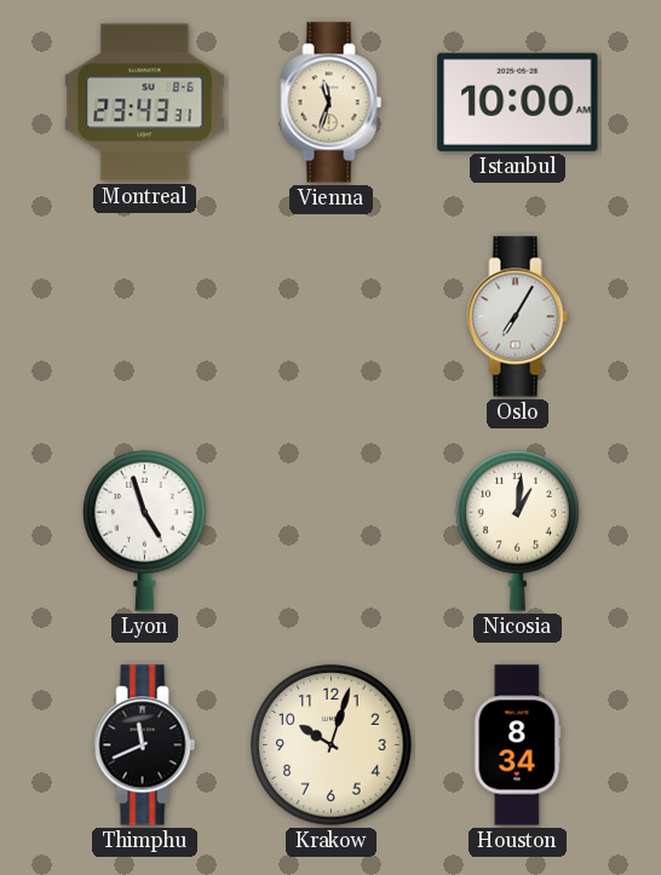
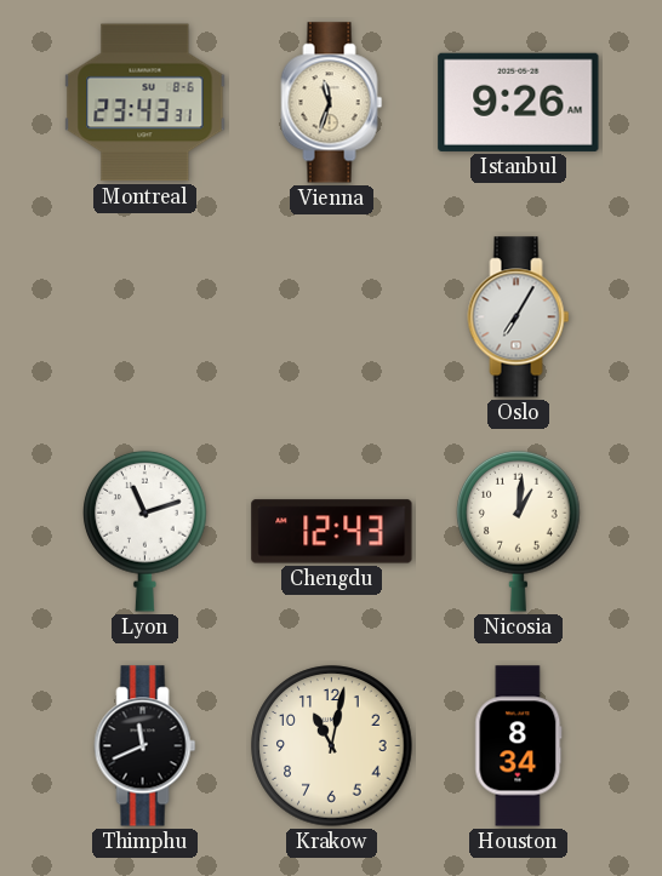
Istanbul: 10:00 -> 9:26 (519, 102)
Lyon: 4:57 -> 11:12 (145, 531)
Chengdu: none -> 12:43 (332, 532)
Krakow: 10:03 -> 11:02 (332, 746)
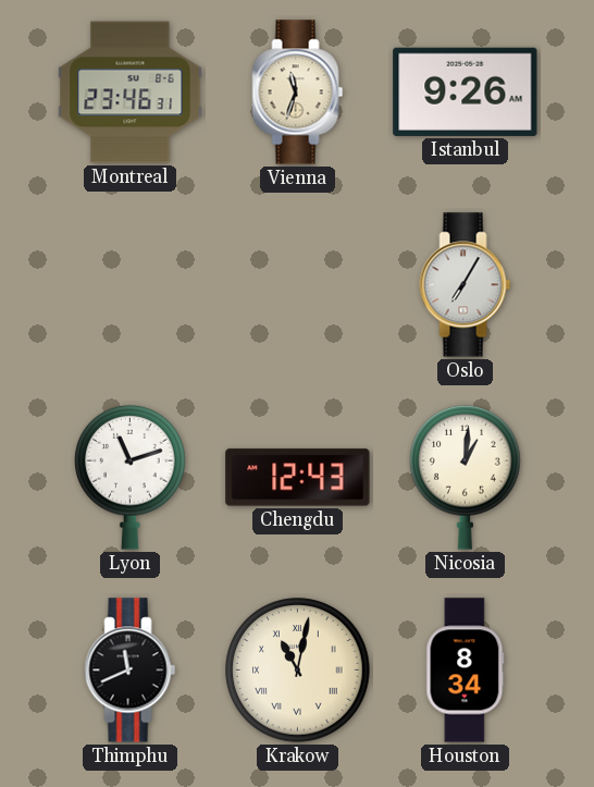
Montreal: 23:43 -> 23:46 (131, 93)
Krakow numerals: Arabic -> Roman (298, 671)
